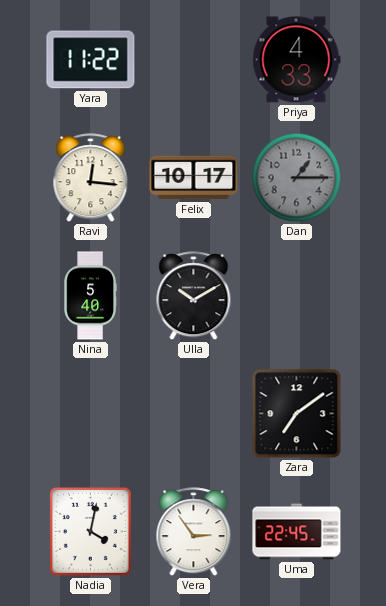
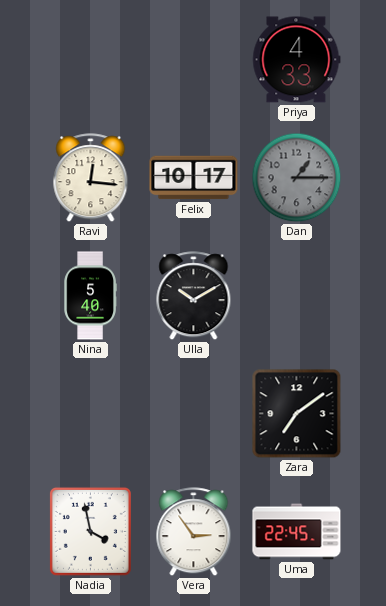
Yara: 11:22 -> none (91, 60)
Nadia: 4:02 -> 3:58 (90, 531)
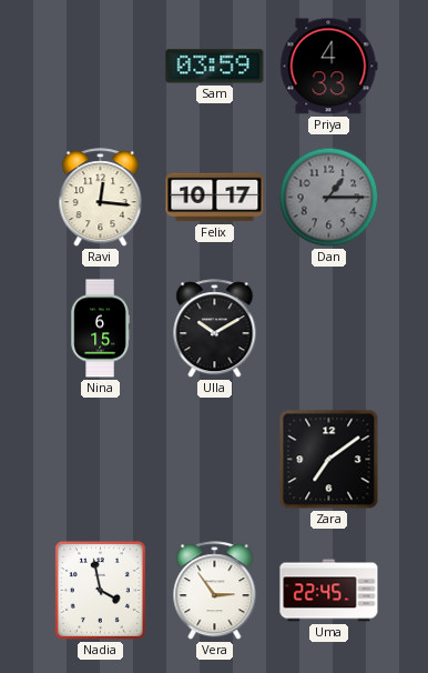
Sam: none -> 03:59 (215, 67)
Nina: 5:40 -> 6:15 (100, 329)
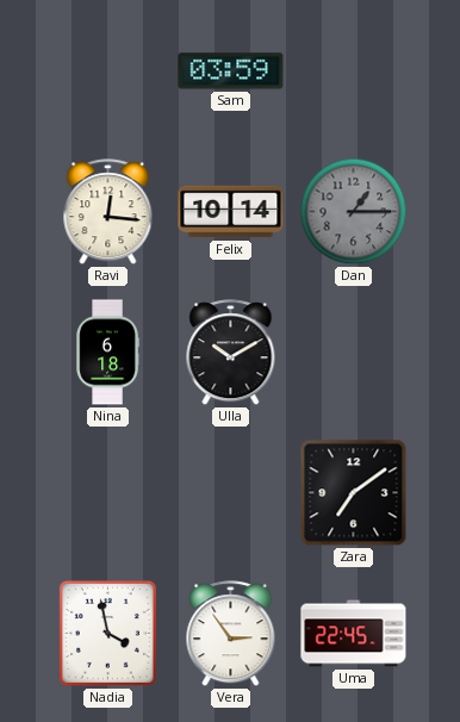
Priya: 4:33 -> none (329, 67)
Felix: 10:17 -> 10:14 (231, 212)
Nina: 6:15 -> 6:18 (107, 353)
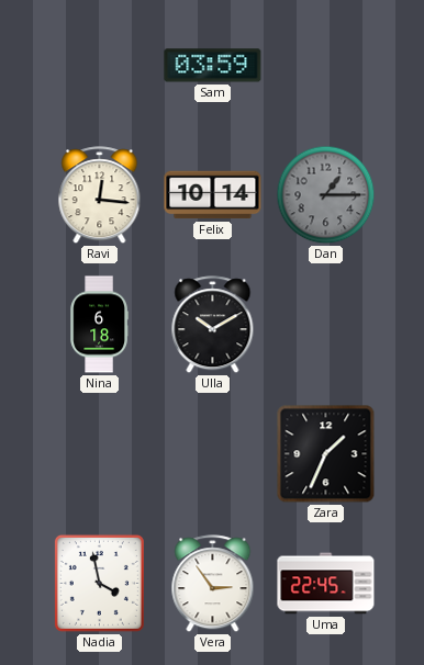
Zara: 7:09 -> 1:34 (326, 454)
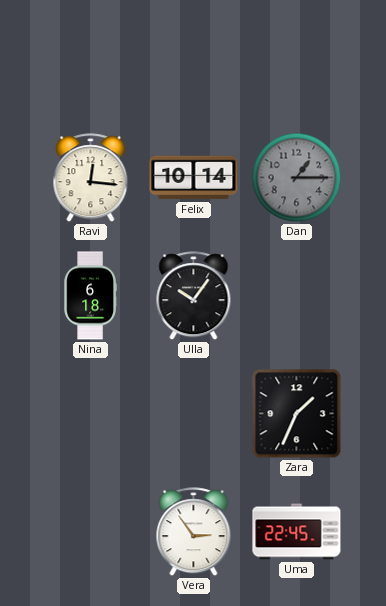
Sam: 03:59 -> none (213, 66)
Ulla: 10:10 -> 10:06 (194, 296)
Nadia: 3:58 -> none (99, 583)
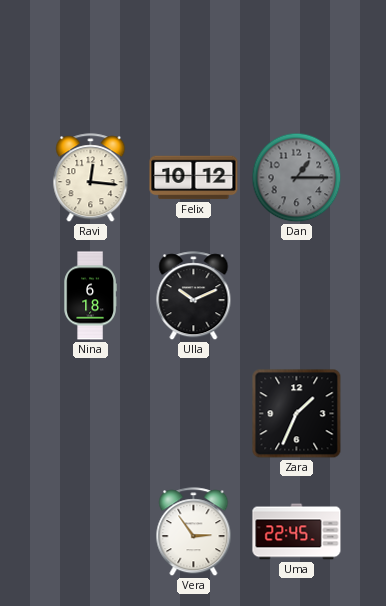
Felix: 10:14 -> 10:12 (194, 178)
Ulla: 10:06 -> 10:11 (194, 296)
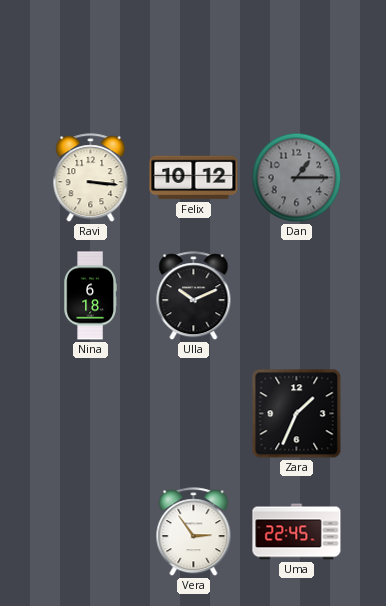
Ravi: 12:16 -> 3:16 (91, 178)
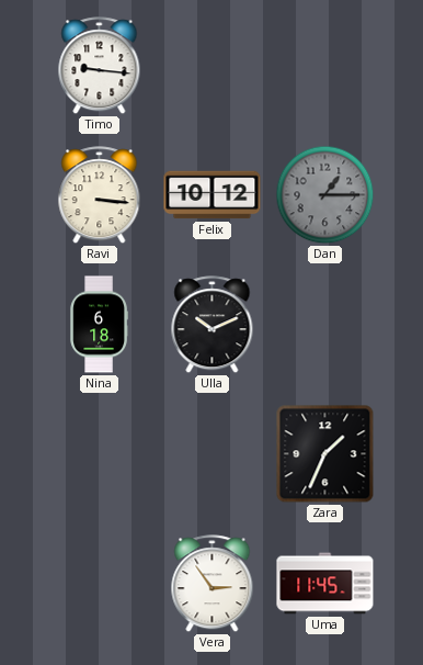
Timo: none -> 9:16 (100, 66)
Uma: 22:45 -> 11:45 (325, 584)
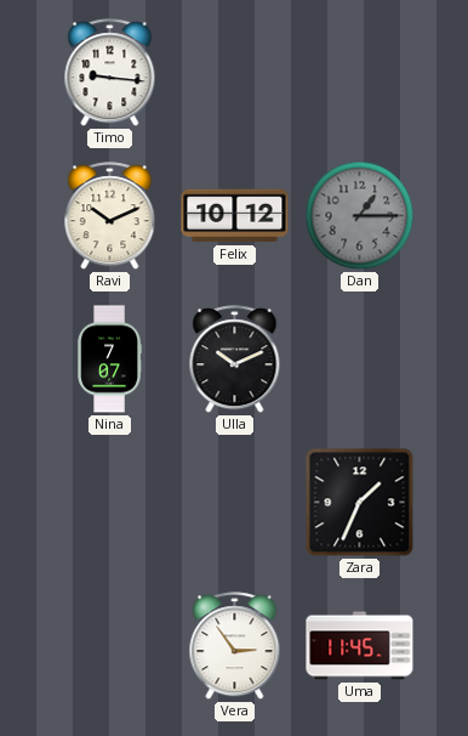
Ravi: 3:16 -> 10:11 (110, 216)
Nina: 6:18 -> 7:07 (109, 359)
